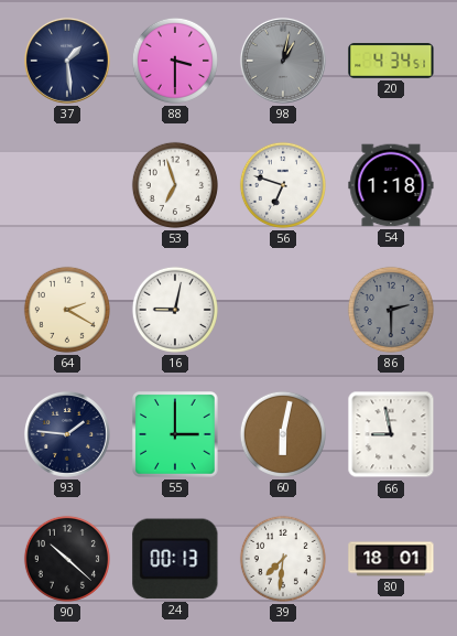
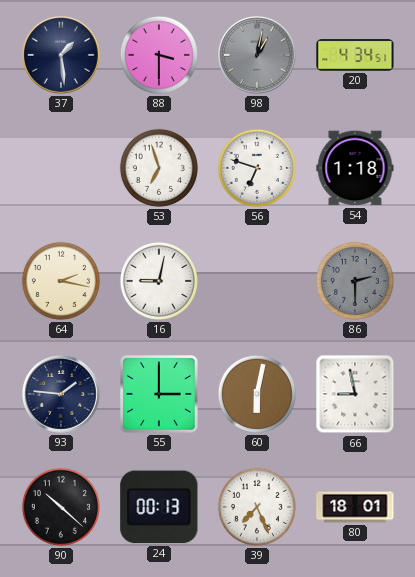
64: 2:20 -> 2:17 (61, 281)
39: 7:31 -> 7:26 (257, 507)
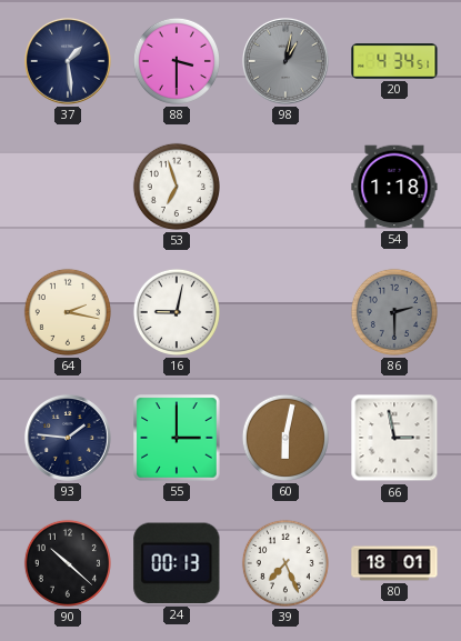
56: 6:48 -> none (257, 168)
66: 8:58 -> 2:58 (394, 438)
